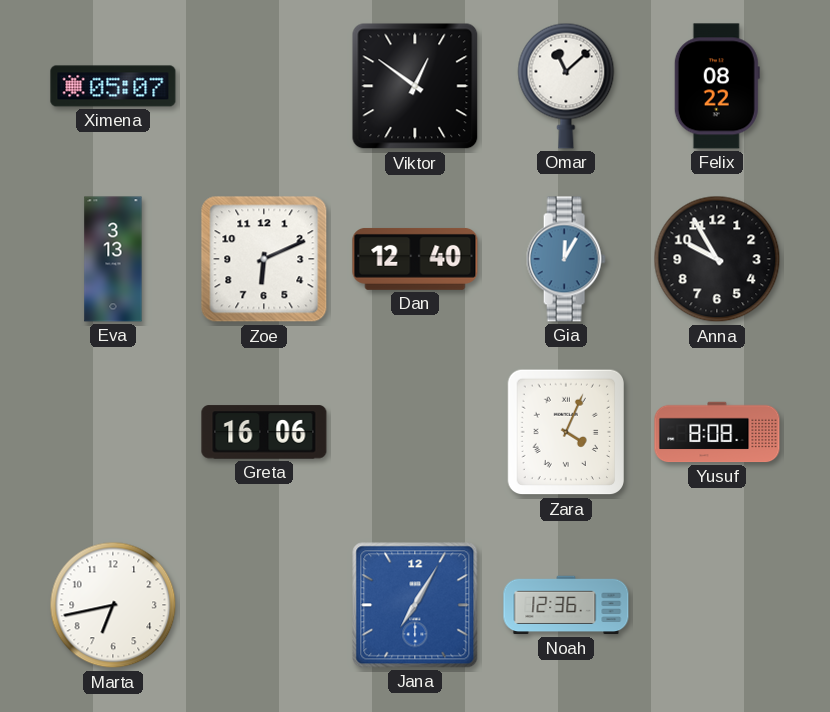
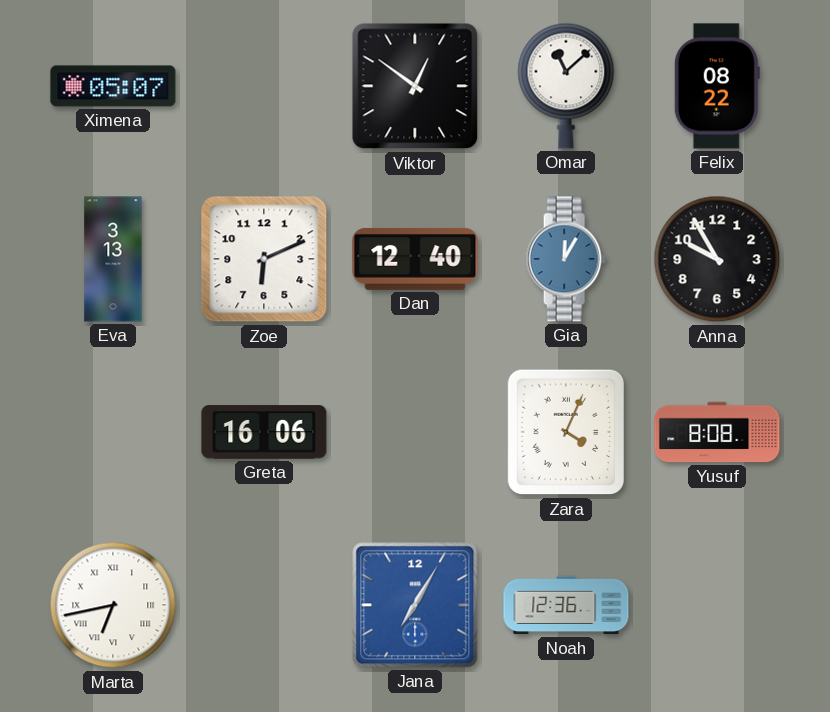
Marta numerals: Arabic -> Roman (113, 605)
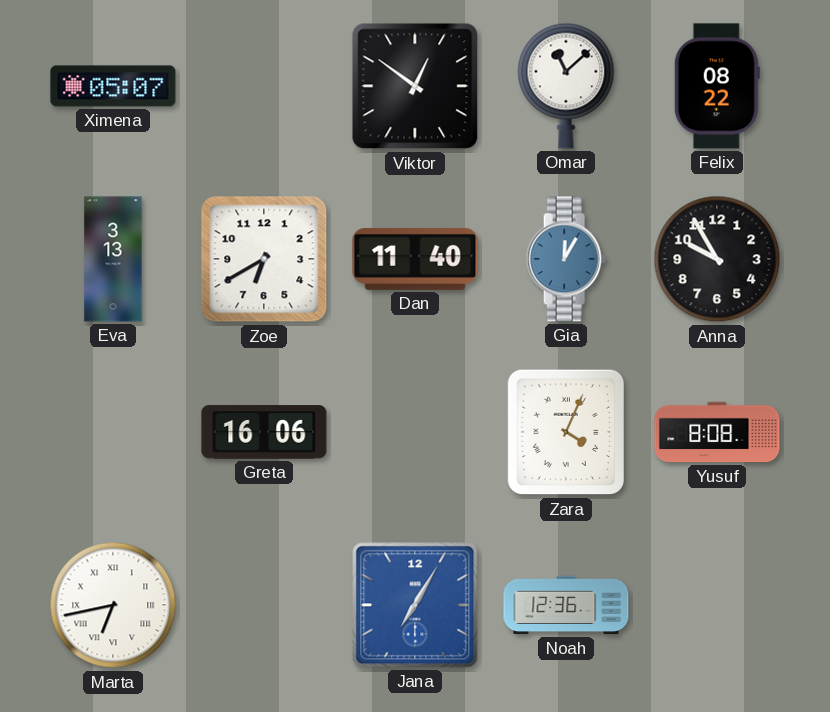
Zoe: 6:11 -> 6:40 (264, 259)
Dan: 12:40 -> 11:40 (415, 259)
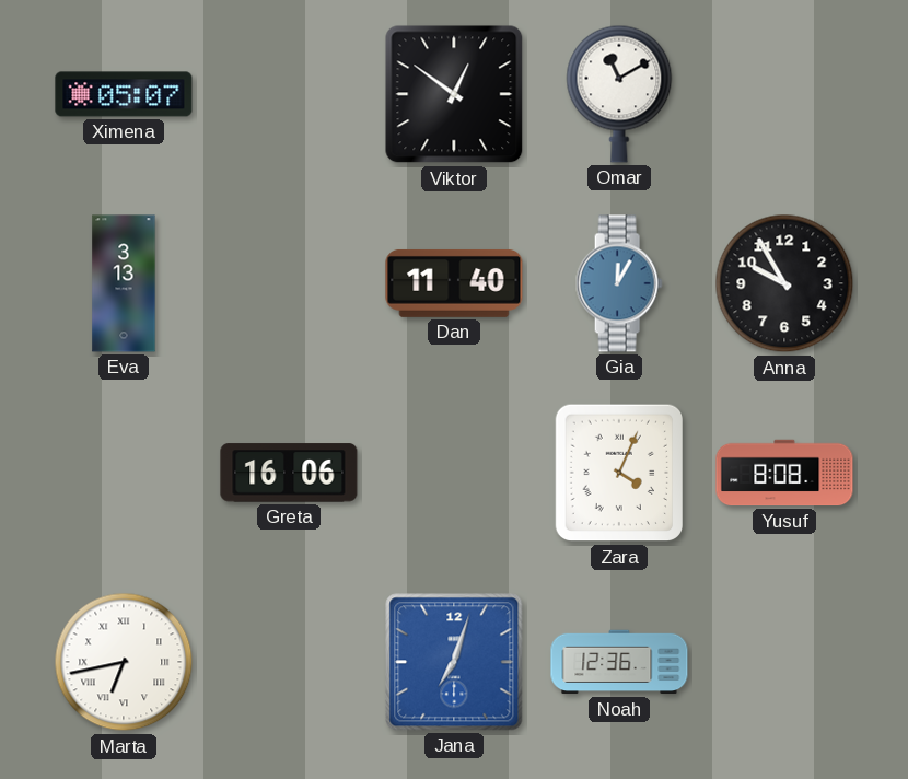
Omar: 11:08 -> 11:10 (619, 94)
Felix: 08:22 -> none (717, 86)
Zoe: 6:40 -> none (264, 259)
Jana: 7:05 -> 7:03 (454, 662)
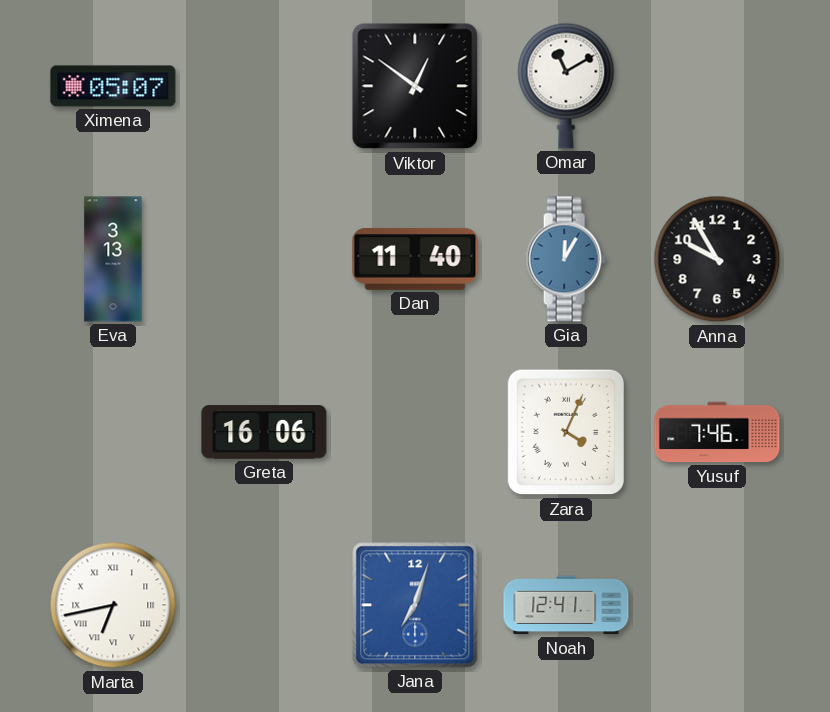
Yusuf: 8:08 -> 7:46 (717, 432)
Noah: 12:36 -> 12:41 (566, 605)
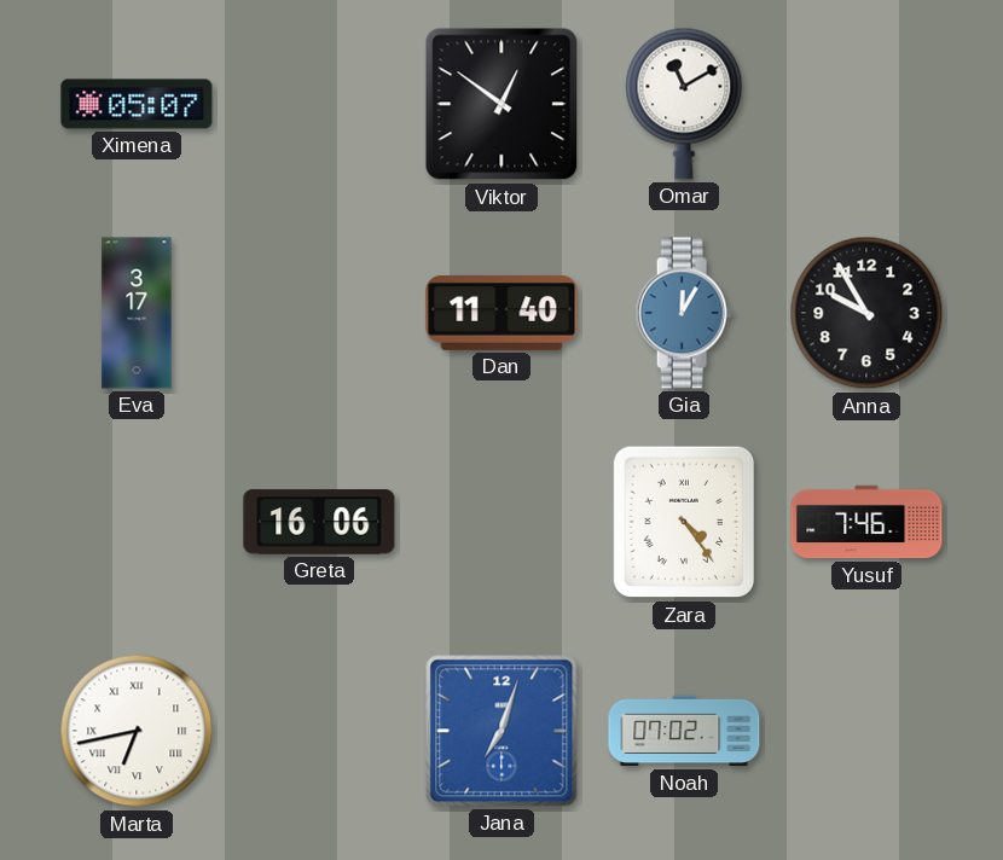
Eva: 3:13 -> 3:17 (137, 313)
Zara: 4:04 -> 4:24 (683, 522)
Noah: 12:41 -> 07:02 (684, 731)
